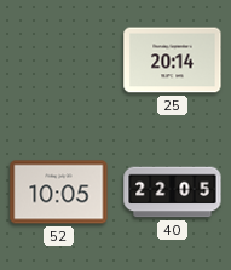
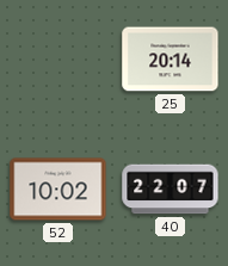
52: 10:05 -> 10:02 (58, 190)
40: 22:05 -> 22:07 (171, 190)
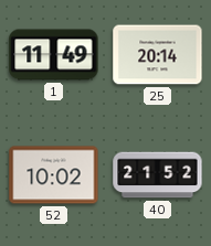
1: none -> 11:49 (54, 55)
40: 22:07 -> 21:52 (158, 175)
